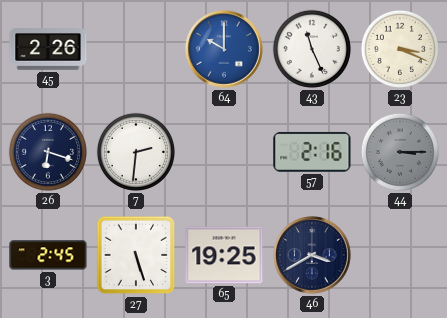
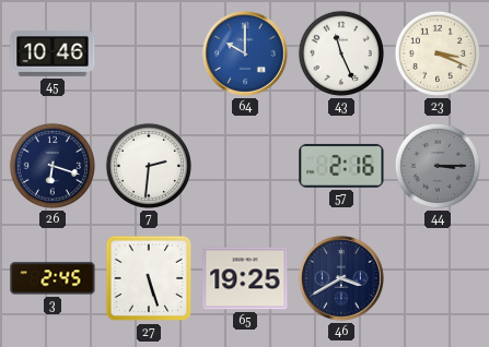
45: 2:26 -> 10:46 (53, 53)
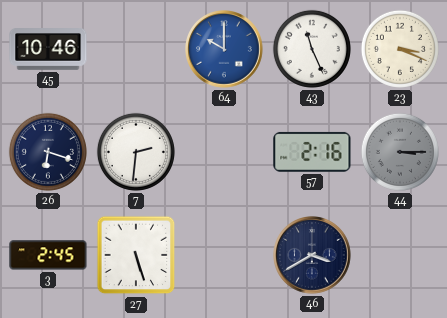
65: 19:25 -> none (245, 278)
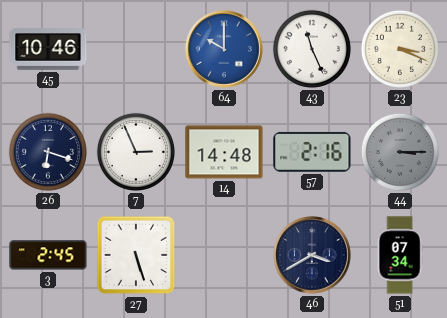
7: 2:31 -> 2:56 (136, 152)
14: none -> 14:48 (224, 152)
51: none -> 07:34 (400, 255)
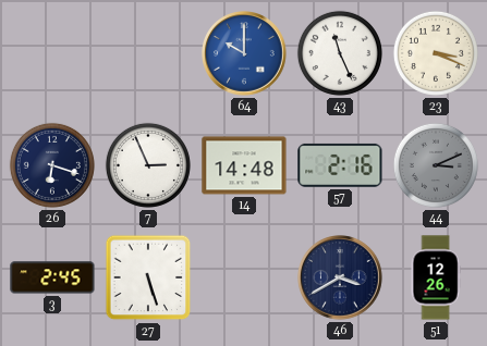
45: 10:46 -> none (48, 49)
44: 3:15 -> 3:11 (436, 165)
51: 07:34 -> 12:26 (436, 277)
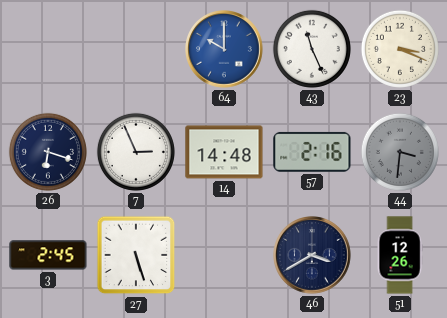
44: 3:11 -> 3:31 (400, 152)
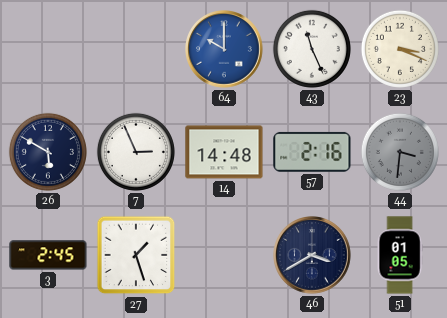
26: 6:18 -> 5:50 (48, 152)
27: 5:27 -> 1:27 (136, 255)
51: 12:26 -> 01:05 (400, 255)
